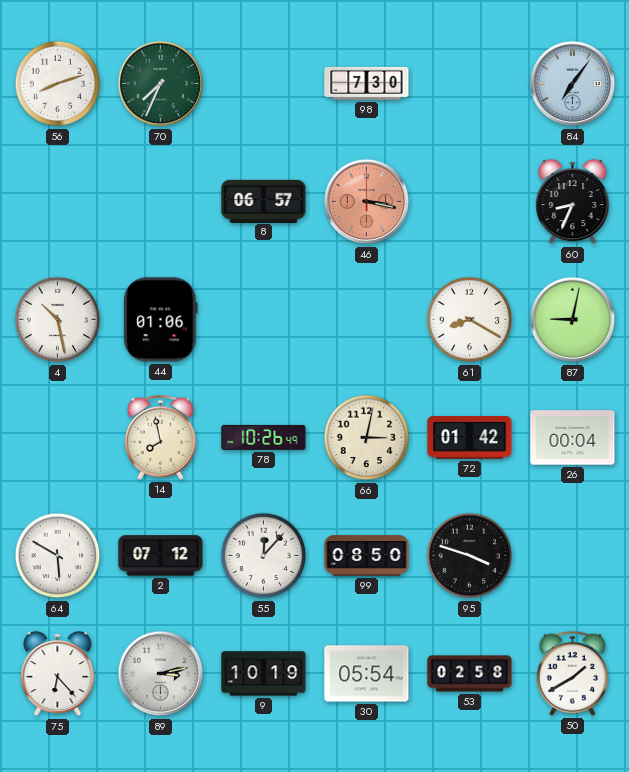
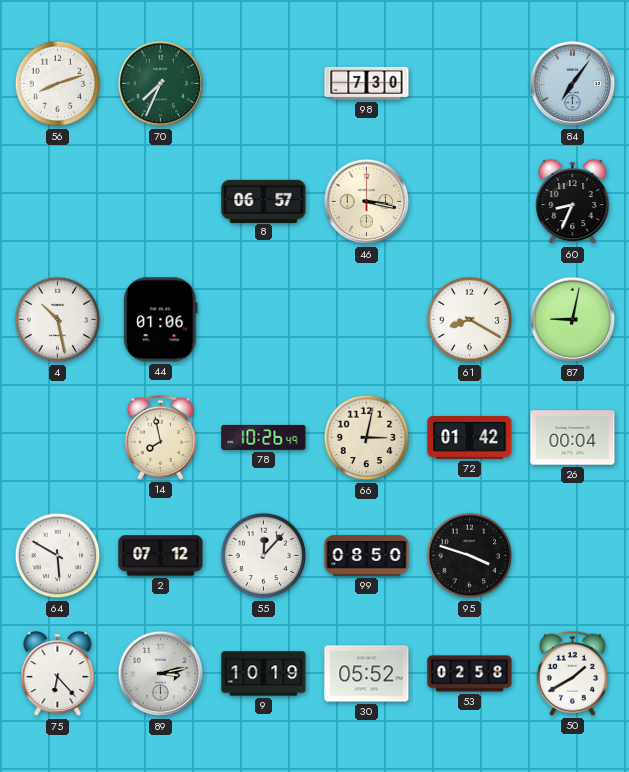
46 dial: salmon -> cream (367, 202)
30: 05:54 -> 05:52 (367, 674)
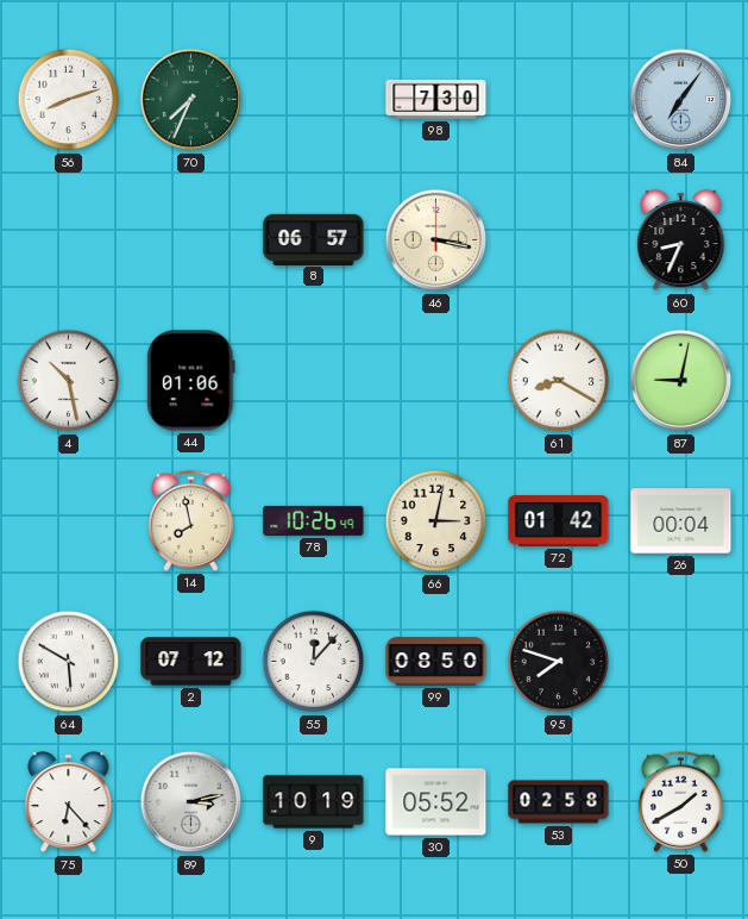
95: 3:48 -> 7:48 (559, 662)
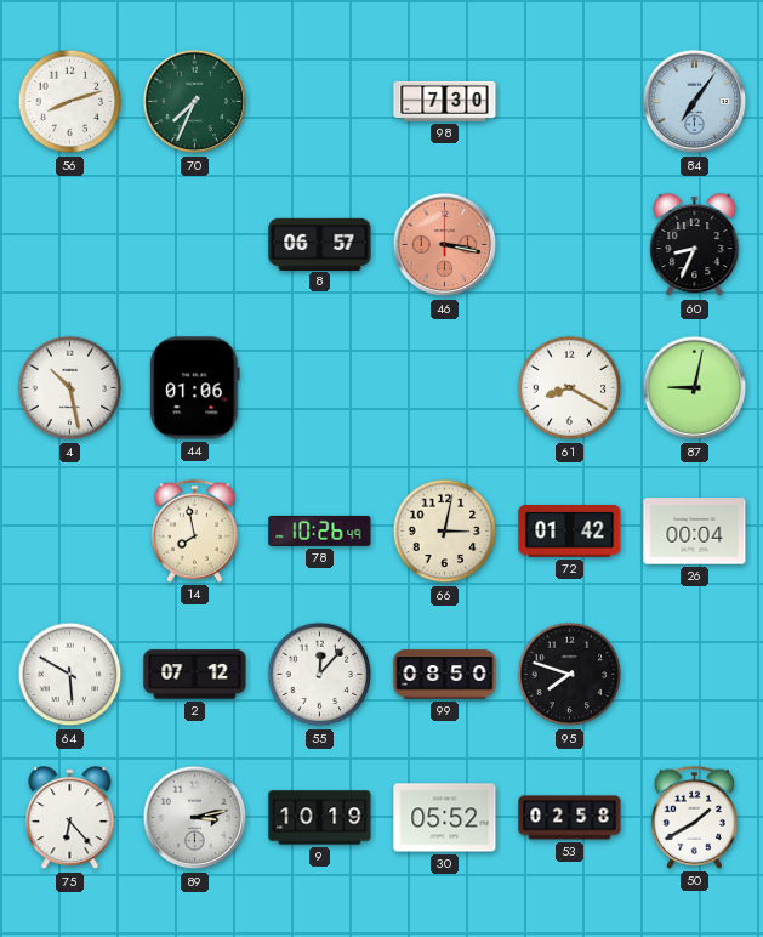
46 dial: cream -> salmon (445, 245)
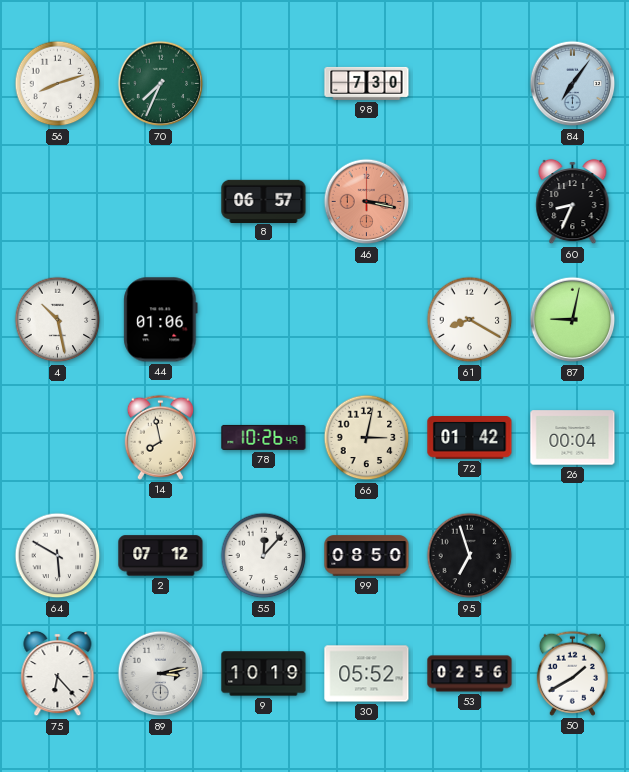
95: 7:48 -> 6:57 (470, 556)
53: 02:58 -> 02:56 (470, 674)
